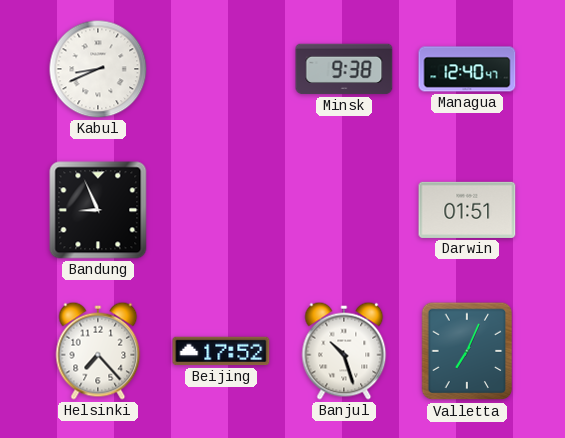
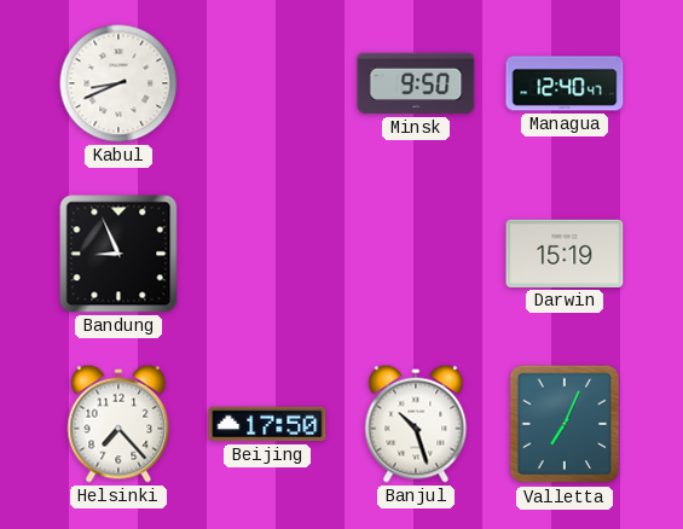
Minsk: 9:38 -> 9:50 (416, 83)
Darwin: 01:51 -> 15:19 (565, 254)
Beijing: 17:52 -> 17:50 (267, 424)
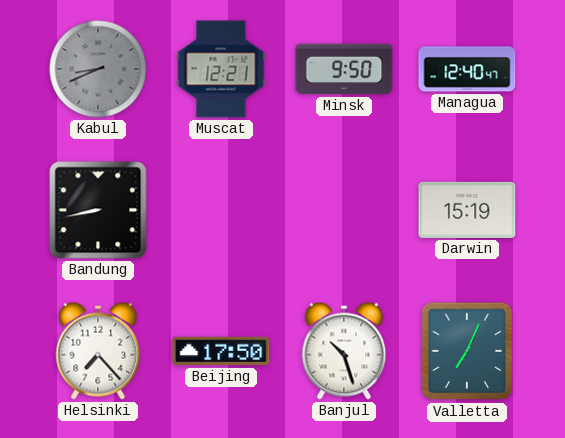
Kabul dial: white -> grey (98, 69)
Muscat: none -> 12:21 (221, 69)
Bandung: 8:56 -> 8:43 (98, 210)
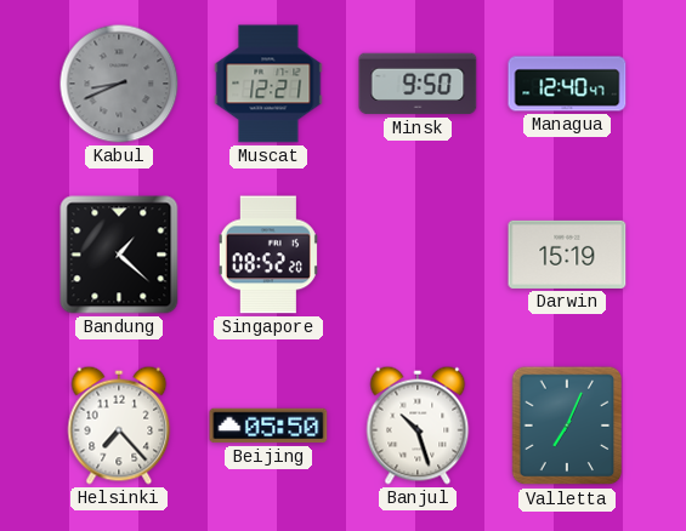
Bandung: 8:43 -> 1:22 (119, 255)
Singapore: none -> 08:52 (268, 255)
Beijing: 17:50 -> 05:50 (268, 426)
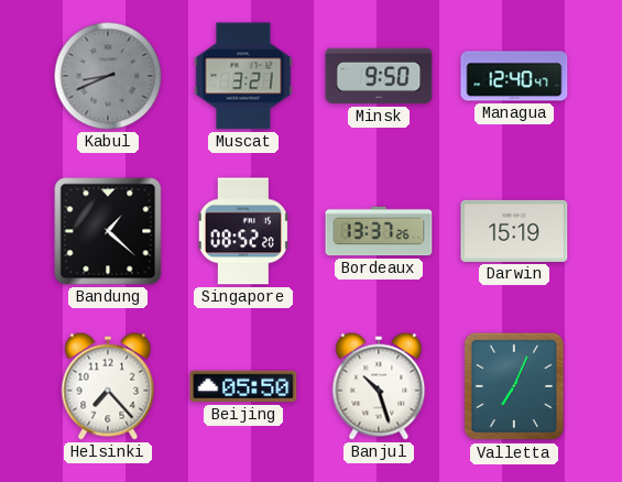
Muscat: 12:21 -> 3:21 (243, 76)
Bordeaux: none -> 13:37 (379, 231)
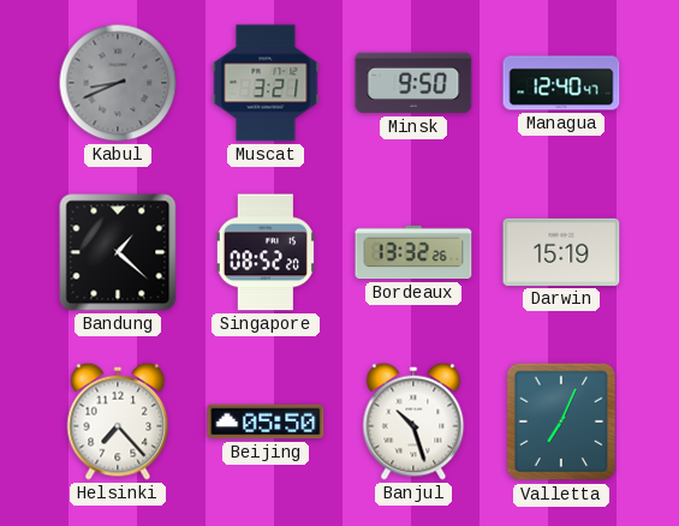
Bordeaux: 13:37 -> 13:32 (413, 252)
